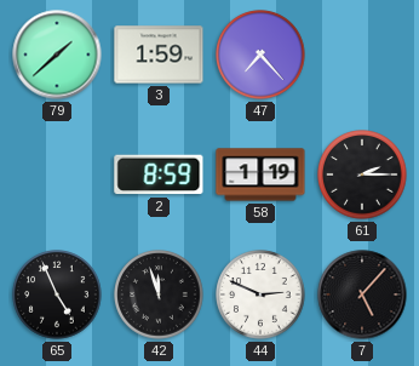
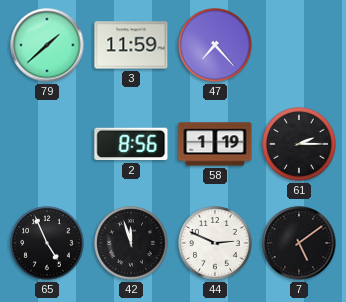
3: 1:59 -> 11:59 (131, 45)
2: 8:59 -> 8:56 (131, 144)
7: 5:07 -> 5:09 (299, 243)
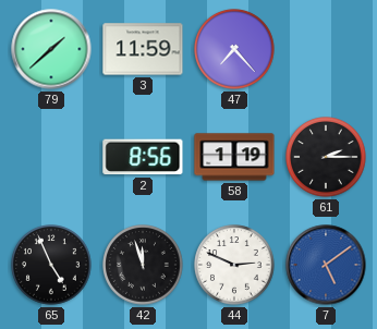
7 dial: black -> blue (326, 265)
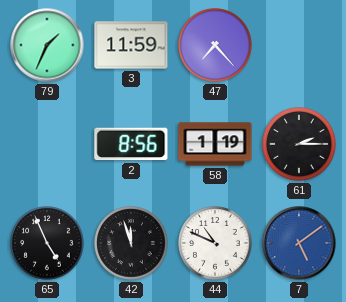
79: 1:38 -> 1:34 (47, 45)
44: 2:49 -> 10:49 (215, 243)
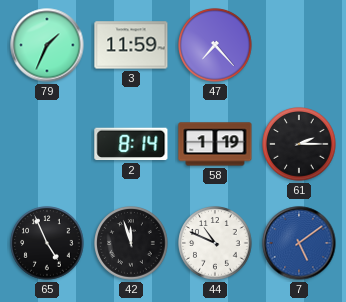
2: 8:56 -> 8:14 (131, 144)
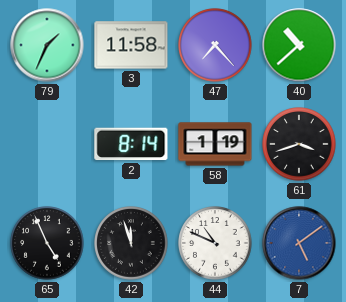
3: 11:59 -> 11:58 (131, 45)
40: none -> 10:38 (299, 45)
61: 2:15 -> 3:42 (299, 144)
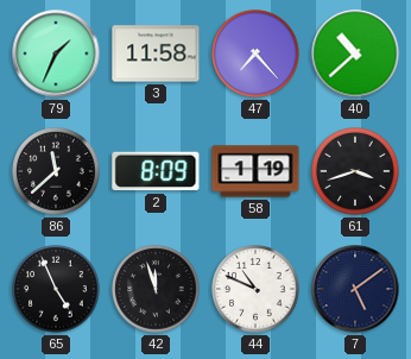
86: none -> 11:38 (56, 171)
2: 8:14 -> 8:09 (156, 171)
7 dial: blue -> navy (355, 289)
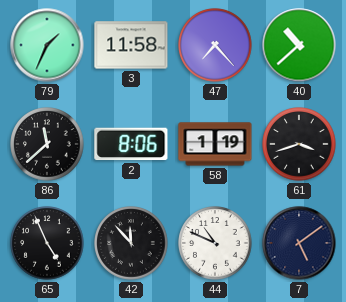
2: 8:09 -> 8:06 (131, 144)
42: 11:57 -> 11:53 (131, 243)
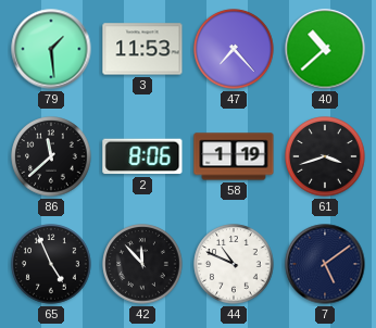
79: 1:34 -> 1:29 (51, 49)
3: 11:58 -> 11:53 (142, 49)
